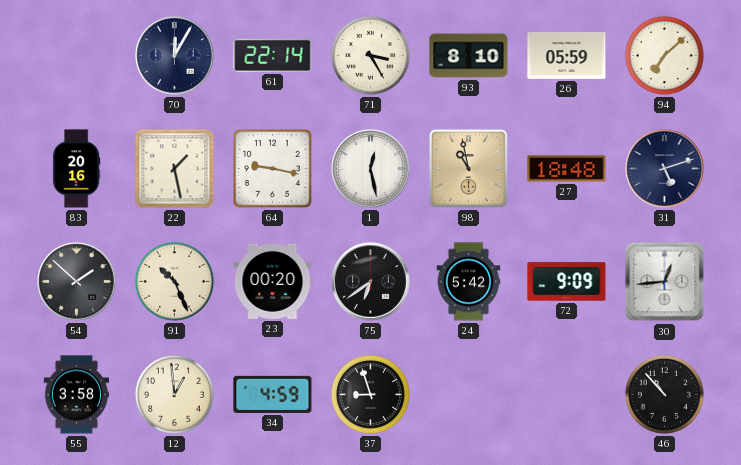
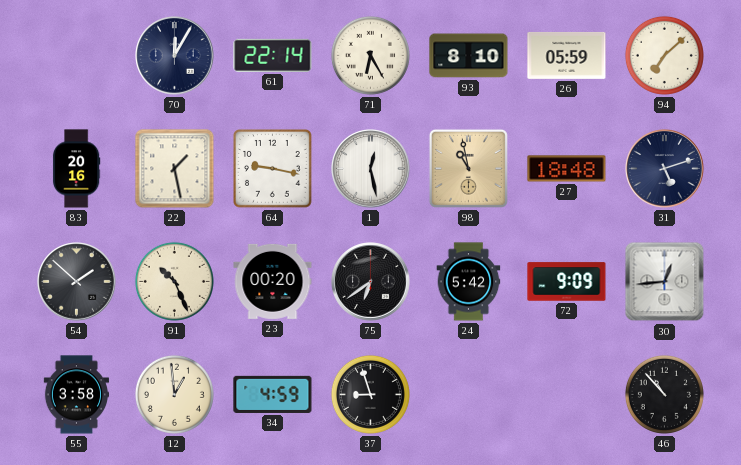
71: 3:25 -> 6:25 (370, 55)
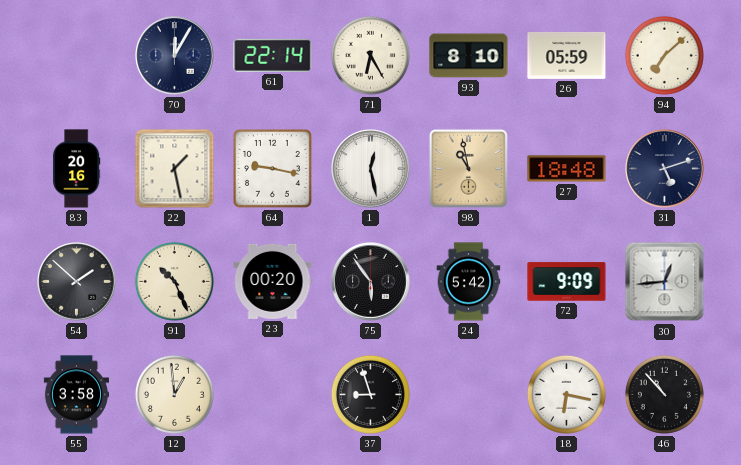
75: 6:39 -> 5:54 (371, 282)
34: 4:59 -> none (273, 394)
18: none -> 6:17 (566, 394)
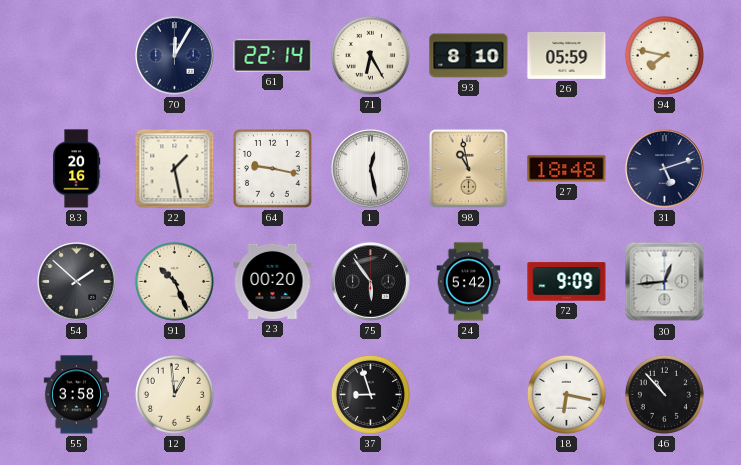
94: 7:08 -> 7:47 (664, 55)
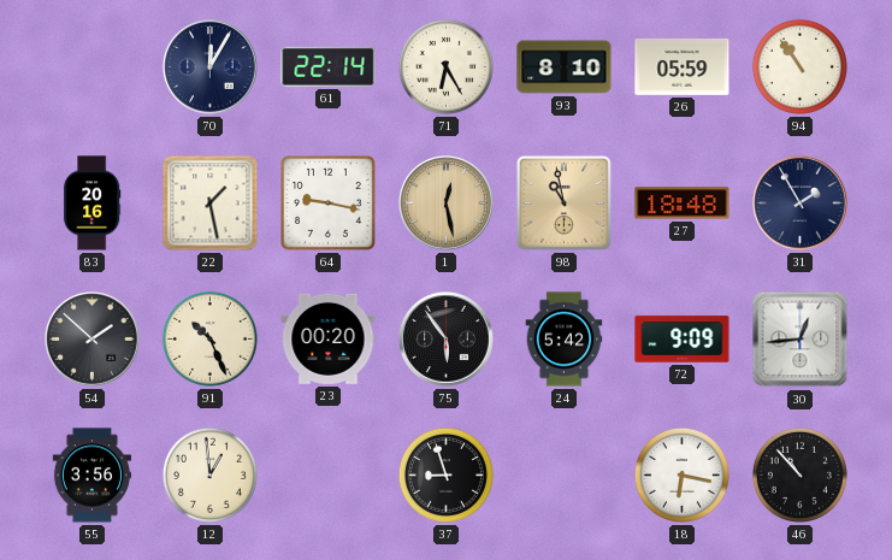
94: 7:47 -> 10:54 (799, 66)
1 dial: white -> champagne (447, 204)
31: 5:12 -> 1:55 (801, 204)
55: 3:58 -> 3:56 (93, 476)
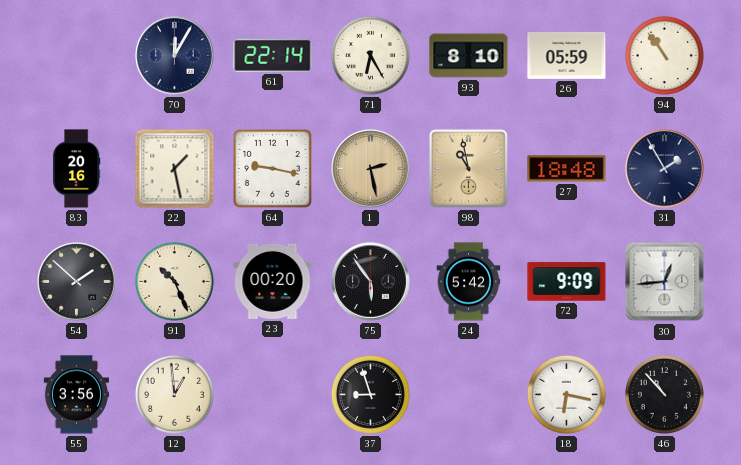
1: 12:28 -> 2:28 (371, 169)
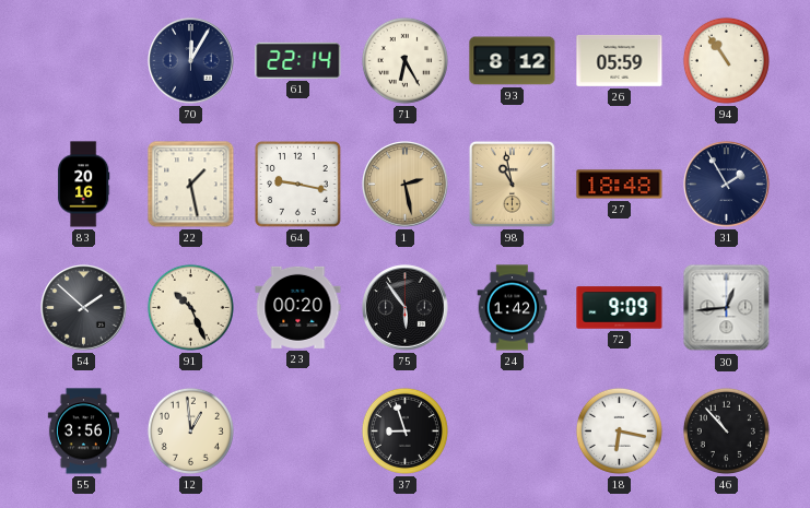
93: 8:10 -> 8:12 (513, 61)
24: 5:42 -> 1:42 (513, 308)
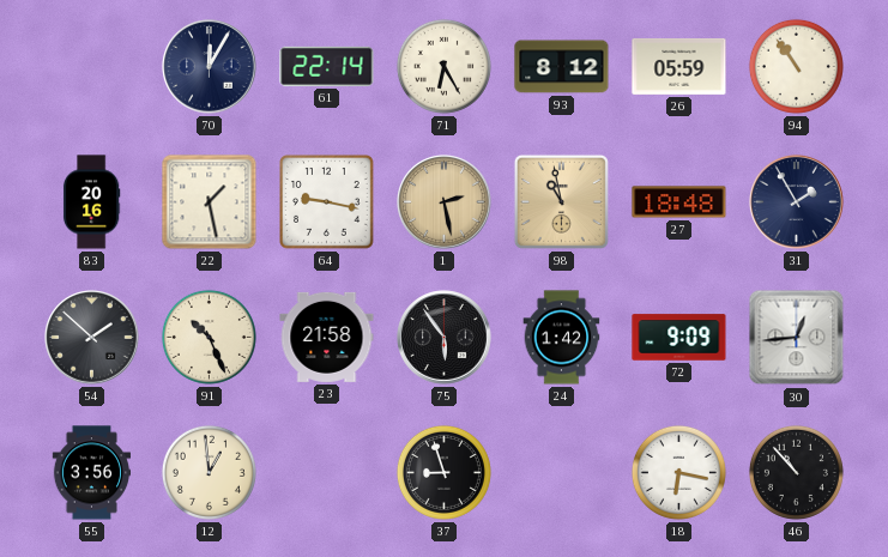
23: 00:20 -> 21:58 (327, 337)
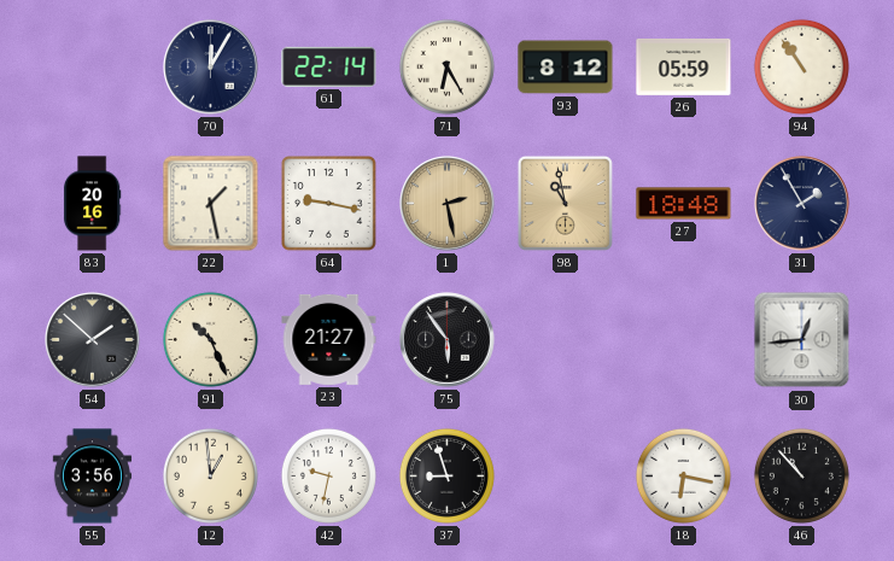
23: 21:58 -> 21:27 (329, 339)
24: 1:42 -> none (562, 338)
72: 9:09 -> none (679, 338)
42: none -> 9:32 (328, 475)
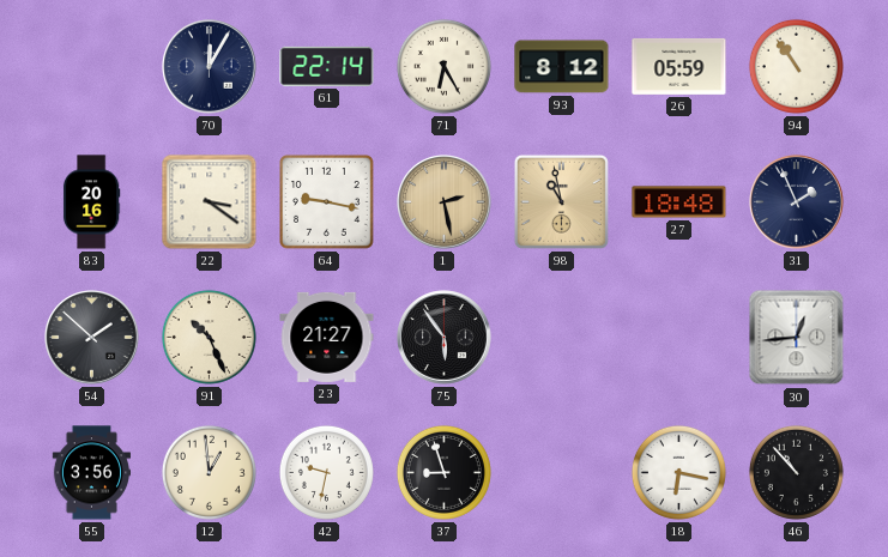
22: 1:28 -> 3:21 (210, 202)
31: 1:55 -> 1:56 (797, 202)
